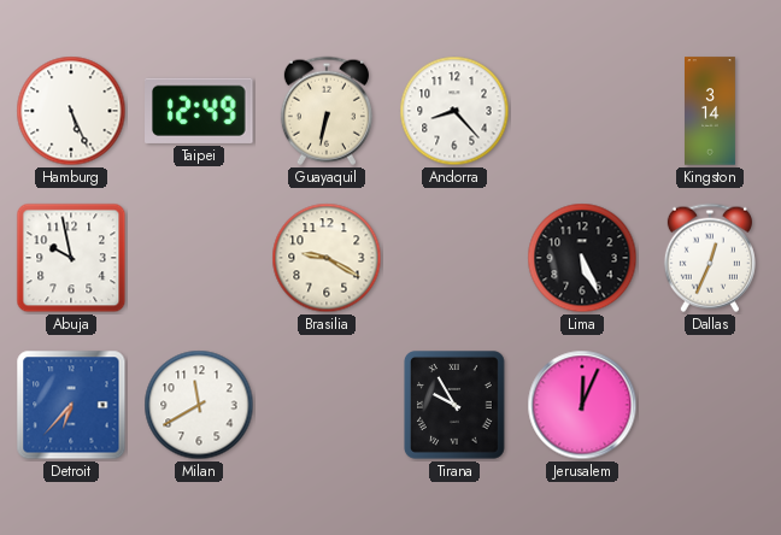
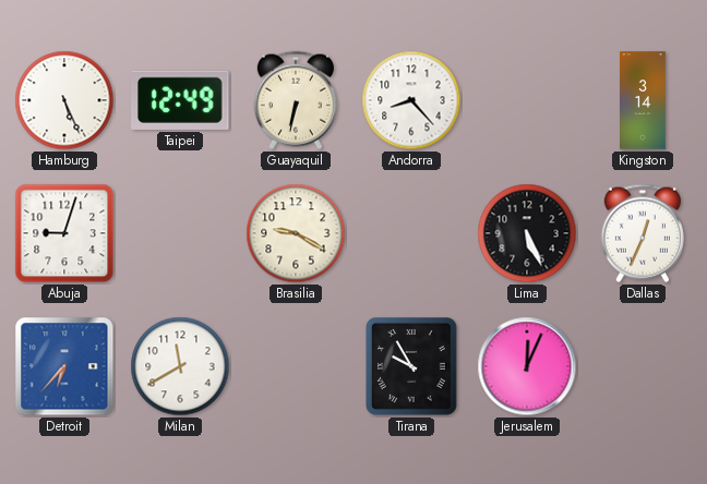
Abuja: 9:58 -> 9:03 (64, 233)
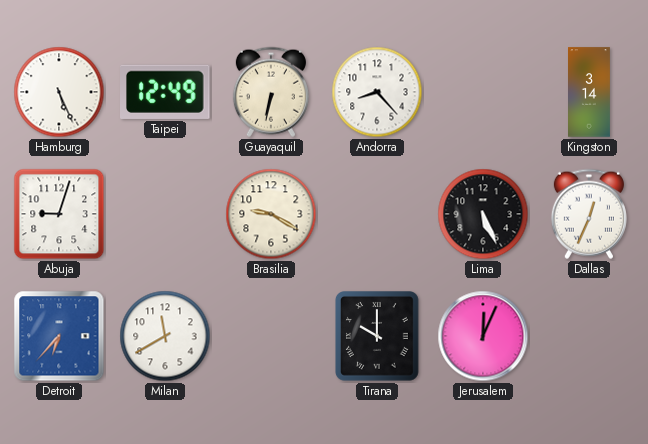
Tirana: 9:55 -> 10:00 (378, 337)
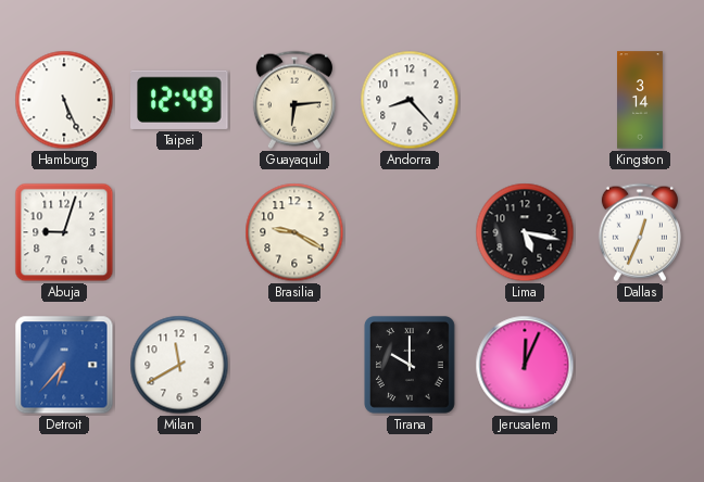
Guayaquil: 6:32 -> 6:14 (294, 100)
Lima: 5:26 -> 5:17 (525, 232)
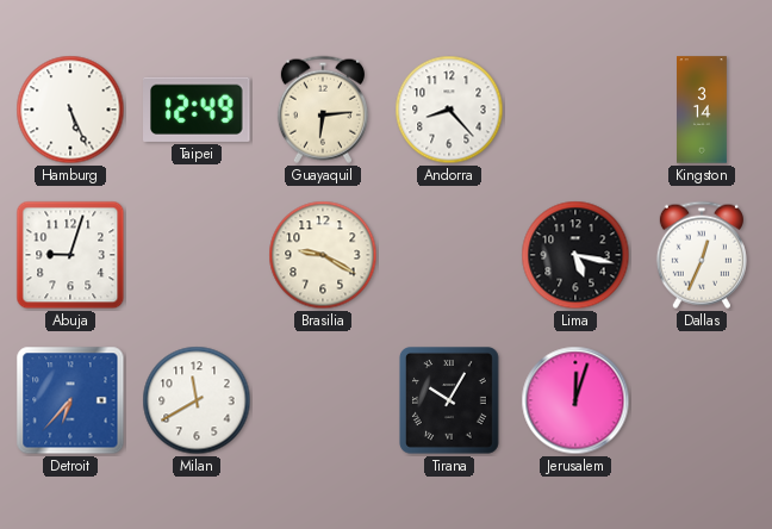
Tirana: 10:00 -> 10:05 (450, 402)
Jerusalem: 12:04 -> 12:03 (575, 400)
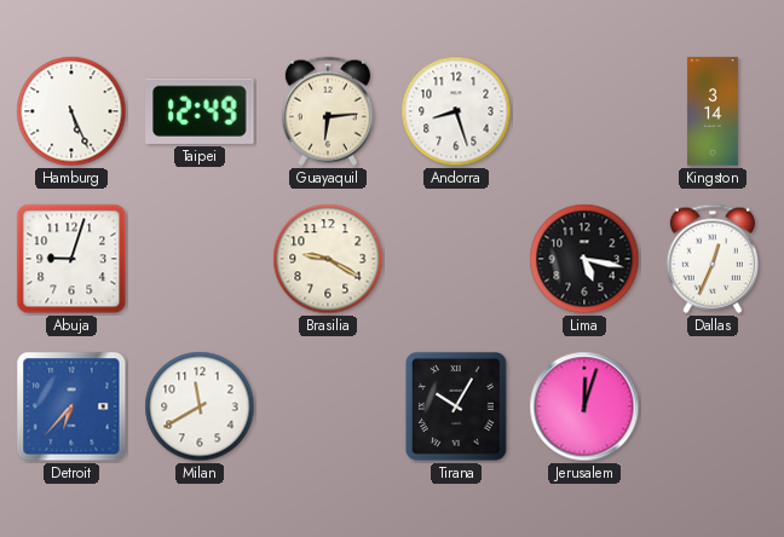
Andorra: 8:23 -> 8:27 (456, 111)
